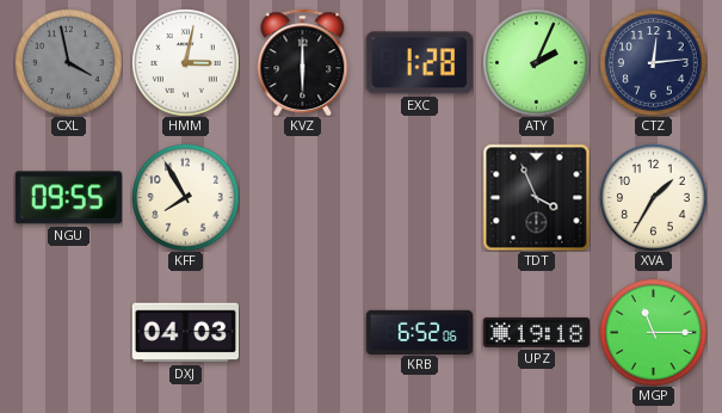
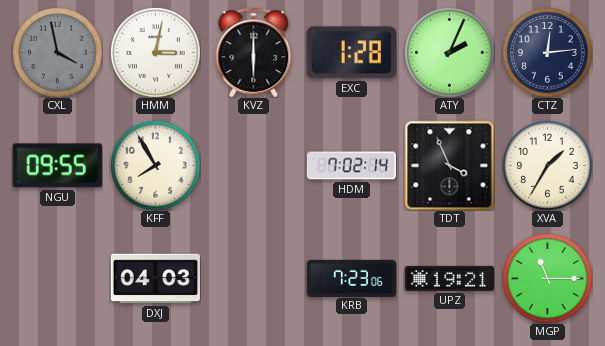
HDM: none -> 7:02 (351, 166)
KRB: 6:52 -> 7:23 (351, 278)
UPZ: 19:18 -> 19:21 (449, 278)
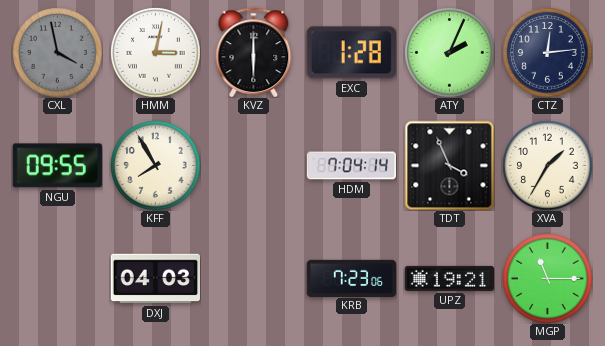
HDM: 7:02 -> 7:04 (351, 166)
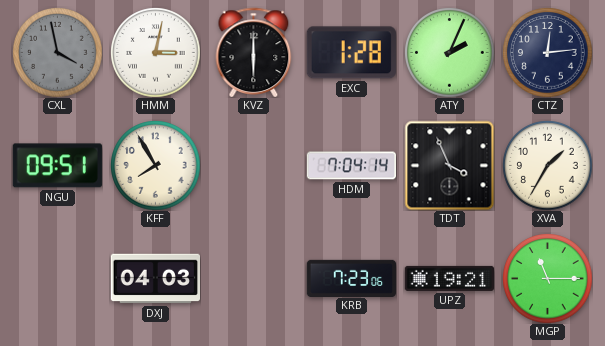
NGU: 09:55 -> 09:51 (57, 166)
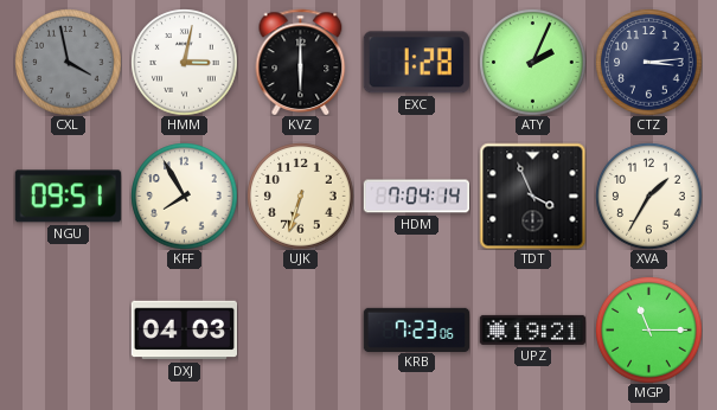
CTZ: 12:14 -> 3:14 (648, 62)
UJK: none -> 6:33 (300, 196)
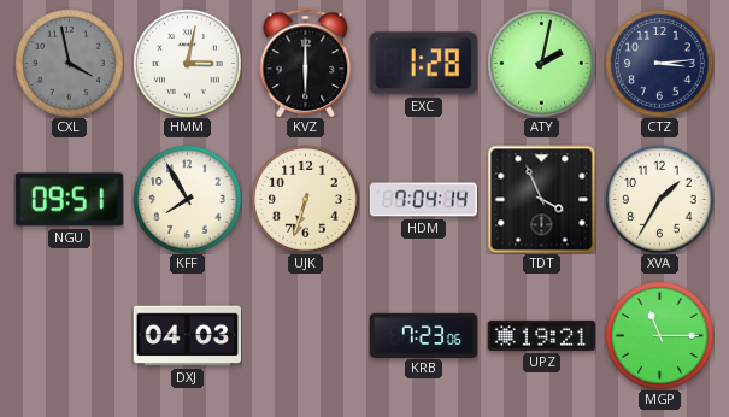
ATY: 2:04 -> 2:02 (541, 63)
